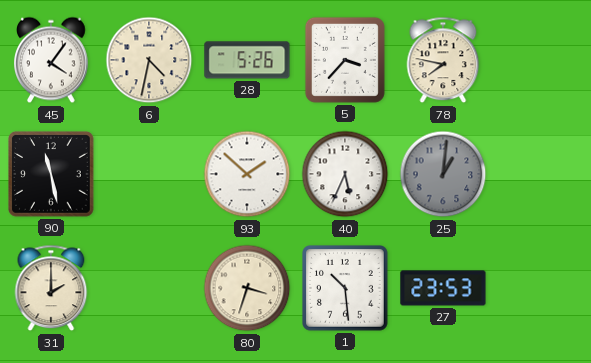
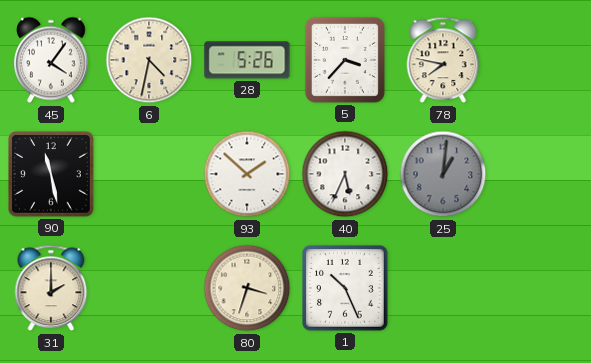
1: 10:29 -> 10:26 (346, 289)
27: 23:53 -> none (443, 288)
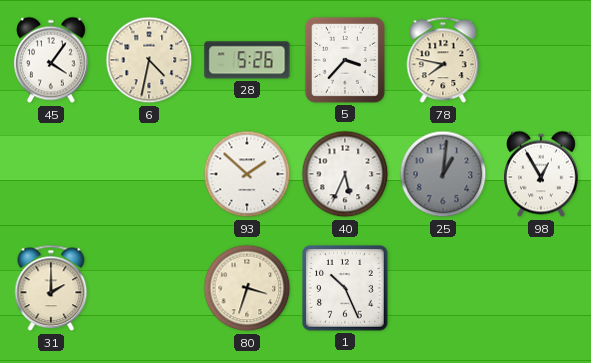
90: 11:28 -> none (52, 175)
98: none -> 12:55 (542, 174)
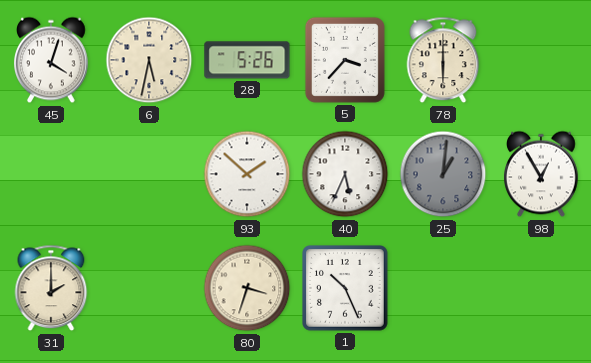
45: 4:06 -> 4:03 (52, 60)
6: 4:32 -> 5:32 (149, 60)
78: 7:47 -> 6:00 (443, 60)
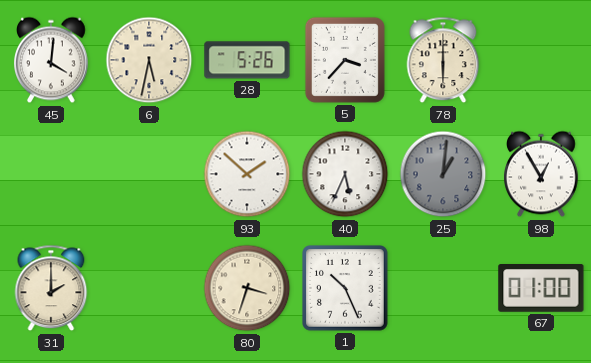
45: 4:03 -> 4:01 (52, 60)
67: none -> 01:00 (541, 289)
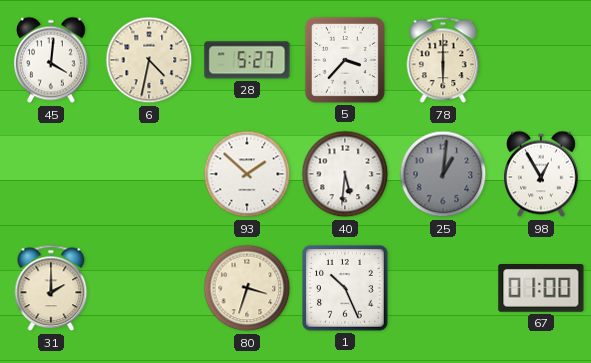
6: 5:32 -> 4:32 (149, 60)
28: 5:26 -> 5:27 (247, 60)
40: 5:34 -> 5:31 (345, 174)
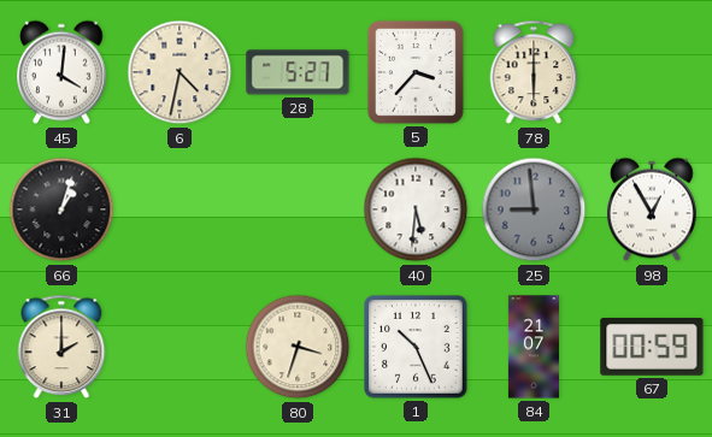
66: none -> 1:03 (61, 209)
93: 1:52 -> none (247, 174)
25: 1:01 -> 8:59 (534, 209)
84: none -> 21:07 (534, 347)
67: 01:00 -> 00:59 (652, 348)
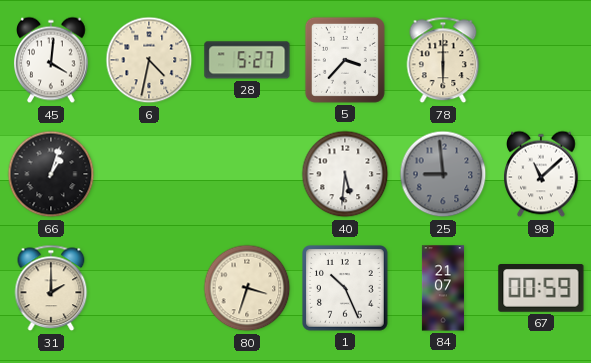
98: 12:55 -> 11:08 (542, 174)
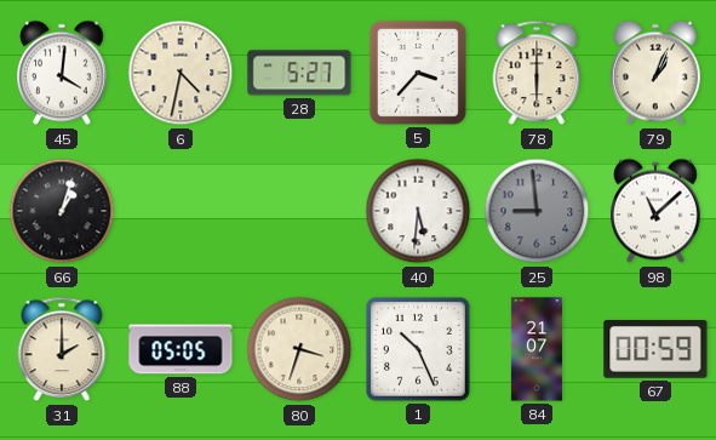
79: none -> 1:04 (657, 73)
88: none -> 05:05 (181, 349)
